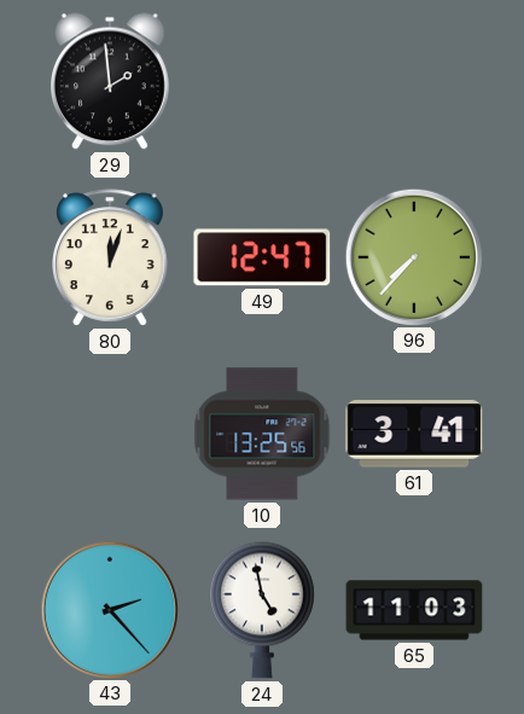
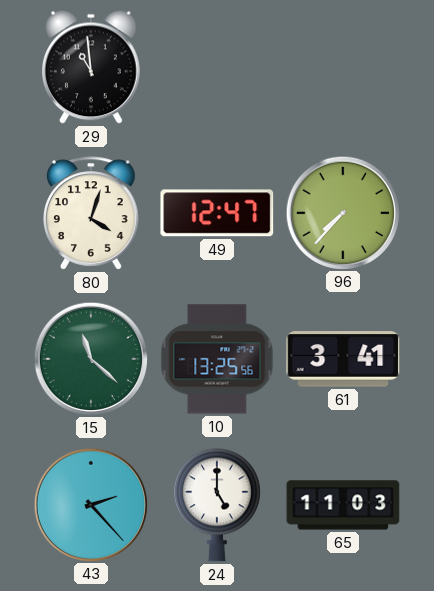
29: 1:59 -> 10:59 (92, 67)
80: 12:03 -> 4:03 (92, 213)
15: none -> 11:22 (90, 358)
24: 4:58 -> 5:00 (217, 505)
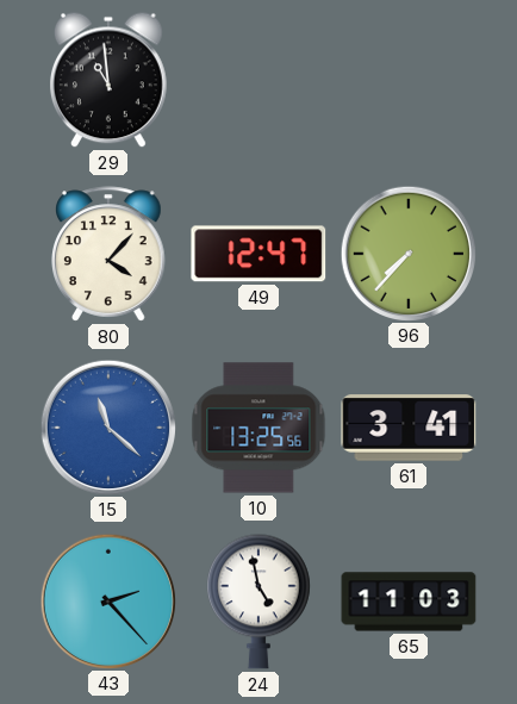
80: 4:03 -> 4:07 (110, 254)
15 dial: green -> blue (107, 426)
24: 5:00 -> 4:58 (258, 602)
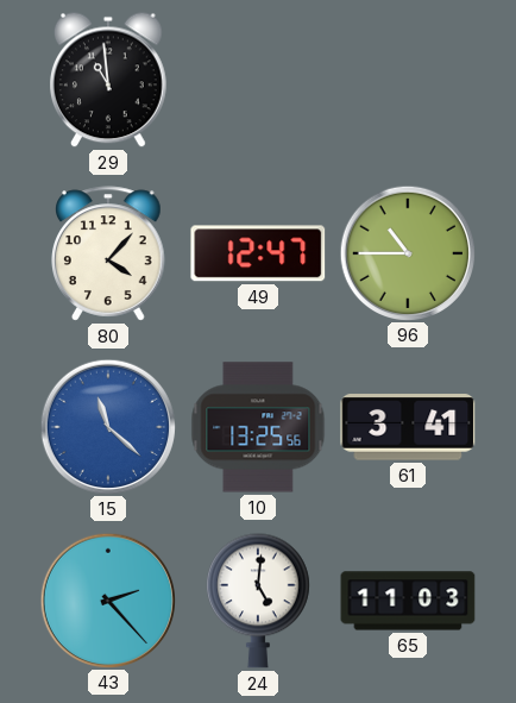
96: 7:37 -> 10:45 (407, 252)
24: 4:58 -> 5:01 (258, 601)
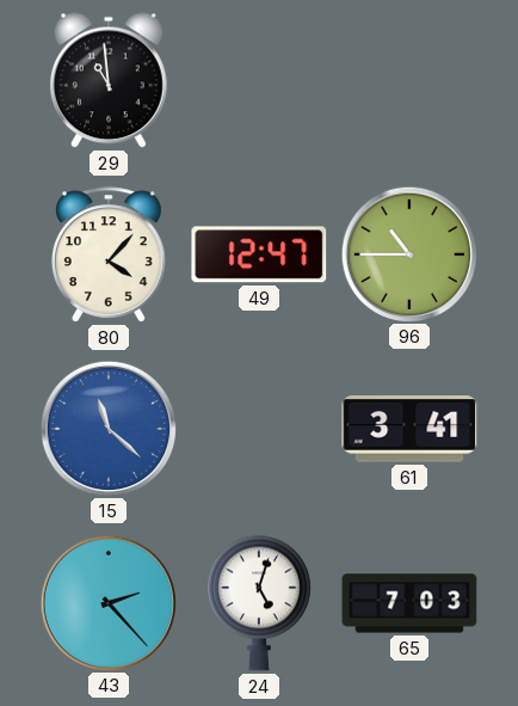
10: 13:25 -> none (258, 427)
24: 5:01 -> 5:03 (259, 603)
65: 11:03 -> 7:03 (409, 603)
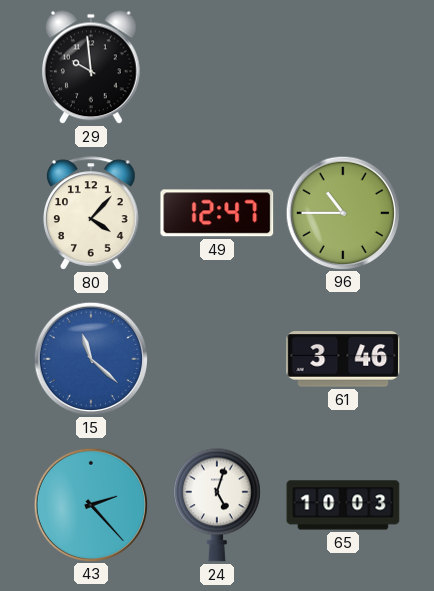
29: 10:59 -> 9:59 (92, 67)
61: 3:41 -> 3:46 (343, 359)
65: 7:03 -> 10:03 (343, 505)
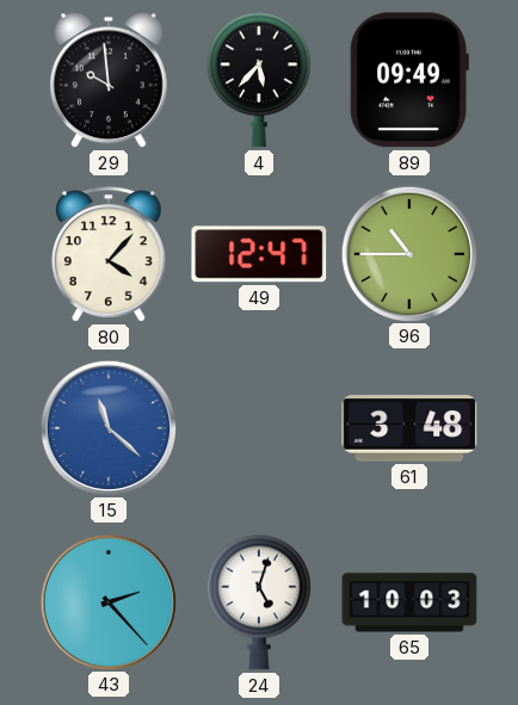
4: none -> 5:37 (259, 80)
89: none -> 09:49 (409, 80)
61: 3:46 -> 3:48 (409, 428)
